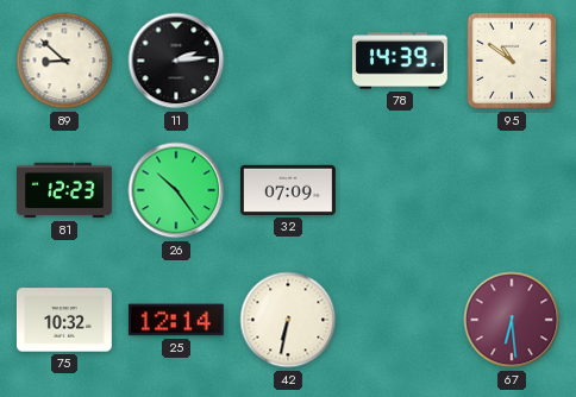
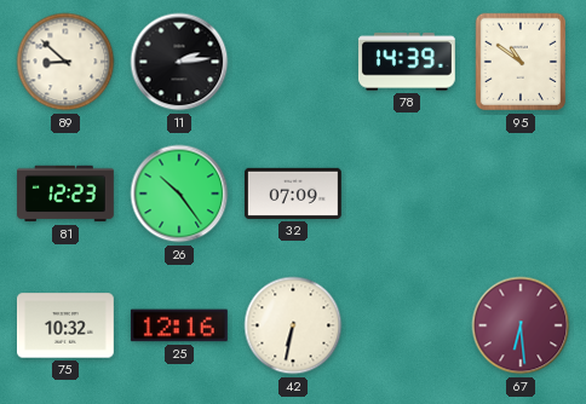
25: 12:14 -> 12:16 (179, 325)
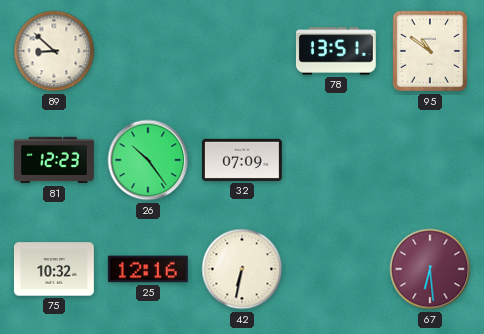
11: 2:14 -> none (179, 62)
78: 14:39 -> 13:51 (336, 51)
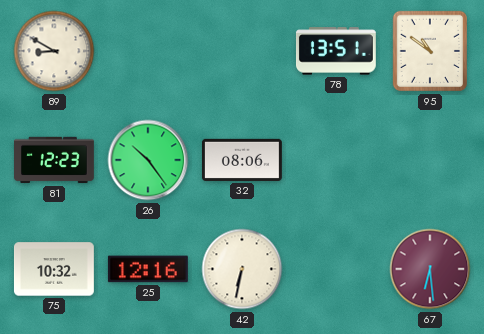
89: 8:52 -> 8:50 (54, 51)
32: 07:09 -> 08:06 (242, 160)
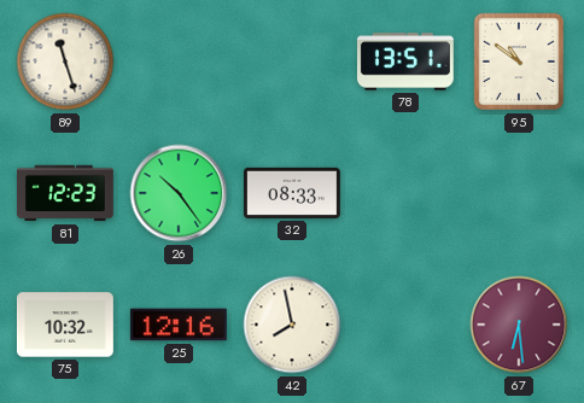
89: 8:50 -> 11:27 (65, 62)
32: 08:06 -> 08:33 (292, 193)
42: 6:32 -> 7:58 (292, 325)
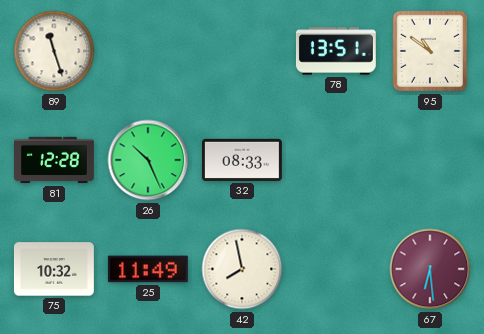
81: 12:23 -> 12:28 (55, 160)
26: 10:24 -> 10:26 (148, 160)
25: 12:16 -> 11:49 (148, 269)
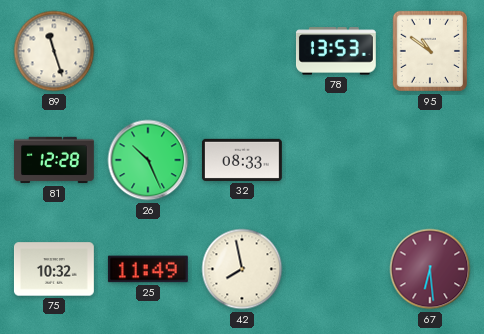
78: 13:51 -> 13:53 (336, 51)
